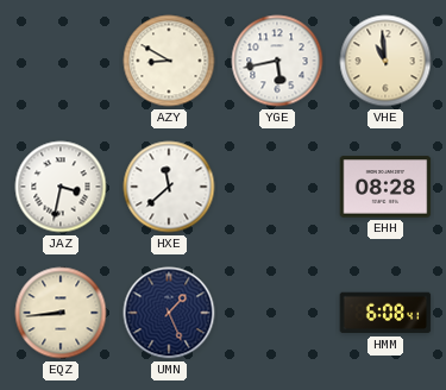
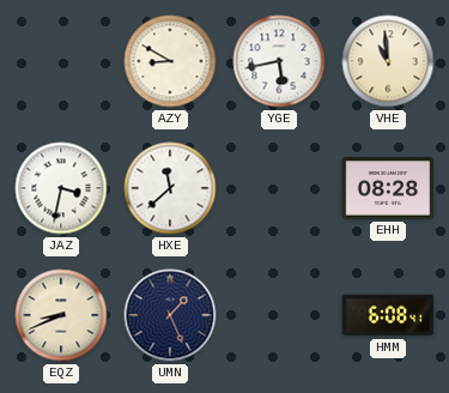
EQZ: 8:44 -> 8:41 (61, 315)
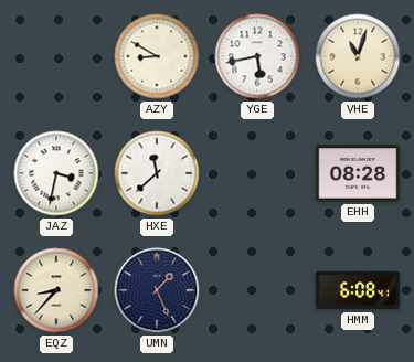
VHE: 10:59 -> 11:03 (358, 56)
EQZ: 8:41 -> 8:37 (56, 290)
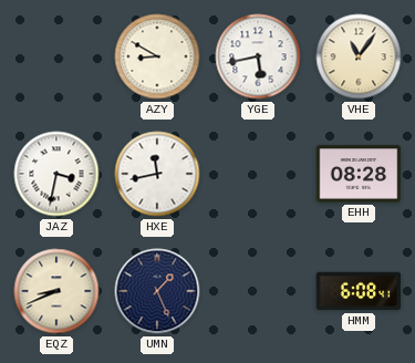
VHE: 11:03 -> 11:06 (359, 56)
HXE: 11:38 -> 11:43 (157, 174)
EQZ: 8:37 -> 8:41 (56, 291)
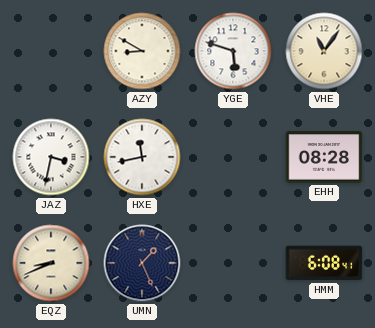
YGE: 5:43 -> 5:48 (233, 51)
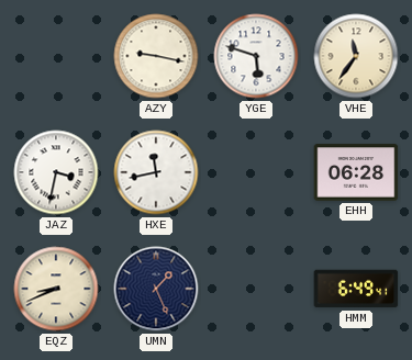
AZY: 8:50 -> 9:17 (156, 56)
VHE: 11:06 -> 11:36 (356, 56)
EHH: 08:28 -> 06:28 (356, 172)
HMM: 6:08 -> 6:49 (356, 289)
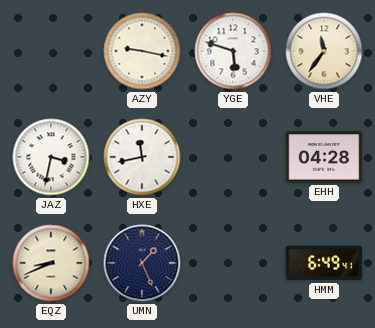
EHH: 06:28 -> 04:28 (324, 157)
